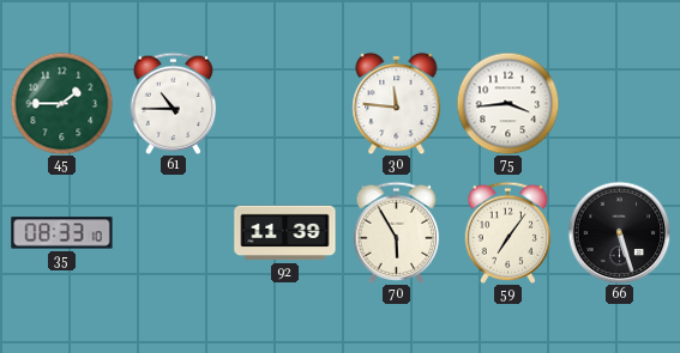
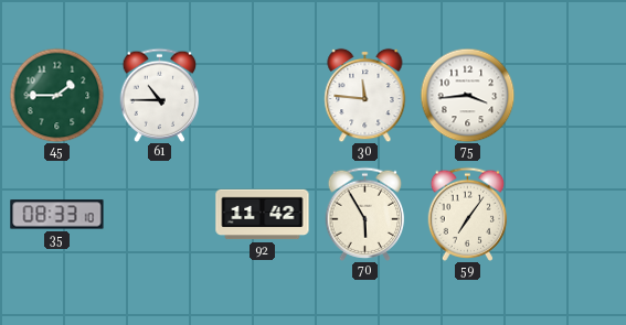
92: 11:39 -> 11:42 (263, 215)
66: 5:27 -> none (619, 232)
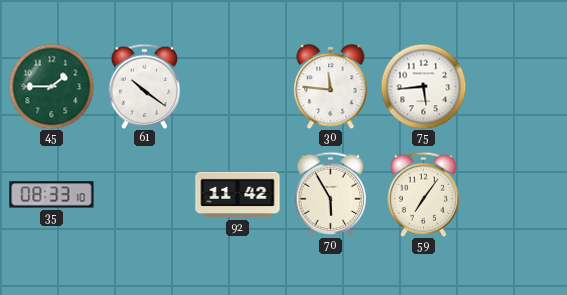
61: 10:45 -> 10:21 (145, 86)
75: 3:44 -> 5:44 (423, 86)
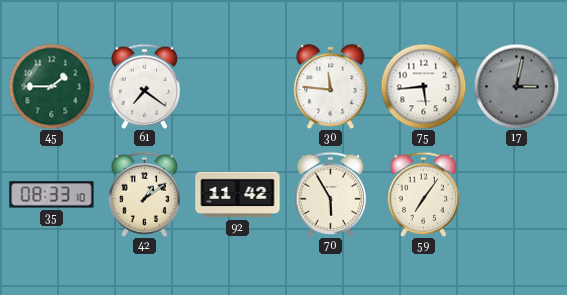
61: 10:21 -> 7:21 (145, 86)
17: none -> 3:02 (516, 86)
42: none -> 1:09 (145, 194)
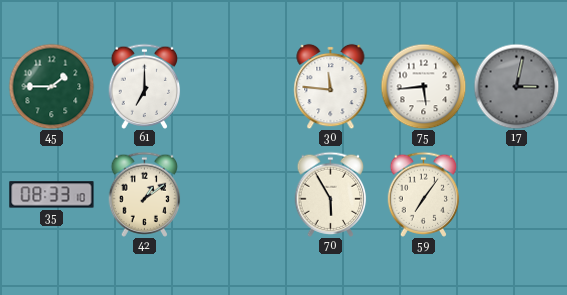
61: 7:21 -> 7:00 (145, 86)
92: 11:42 -> none (238, 195)
